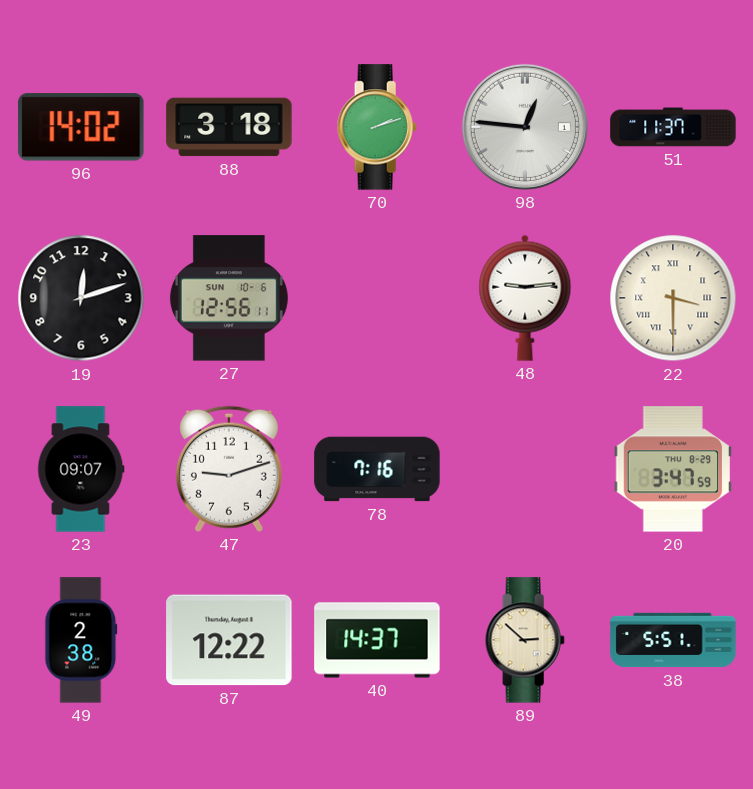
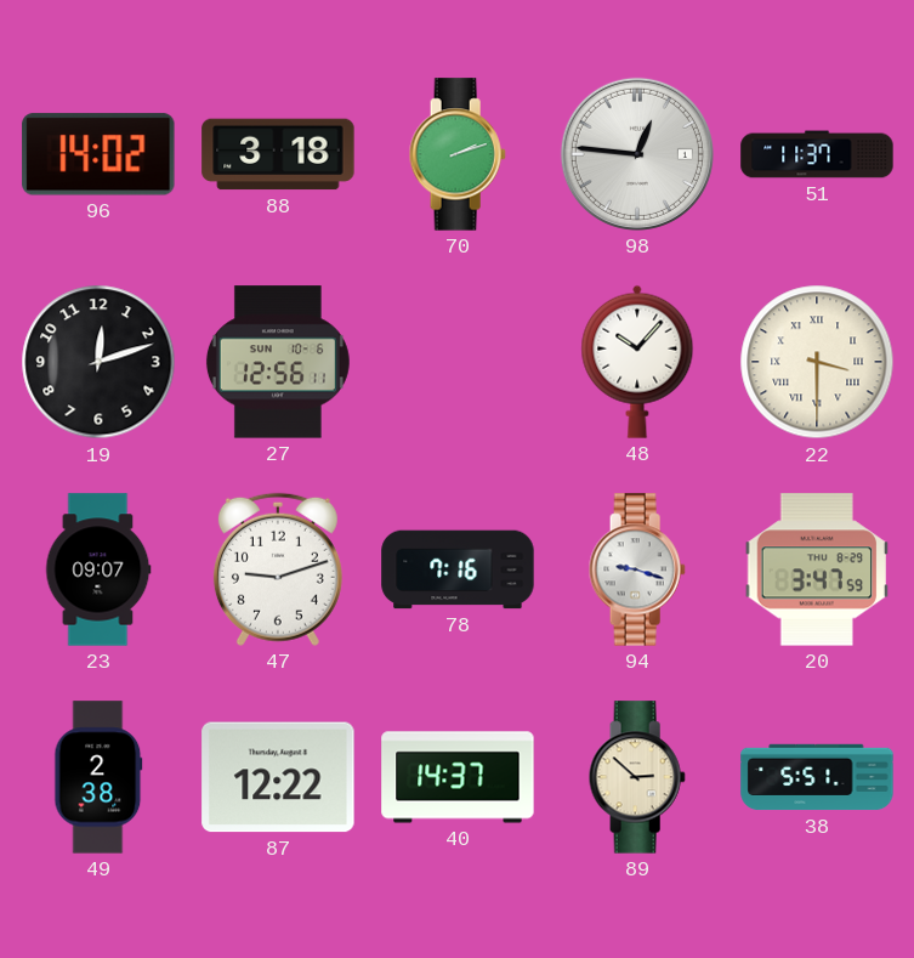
48: 9:14 -> 10:07 (637, 362)
94: none -> 9:18 (637, 569)
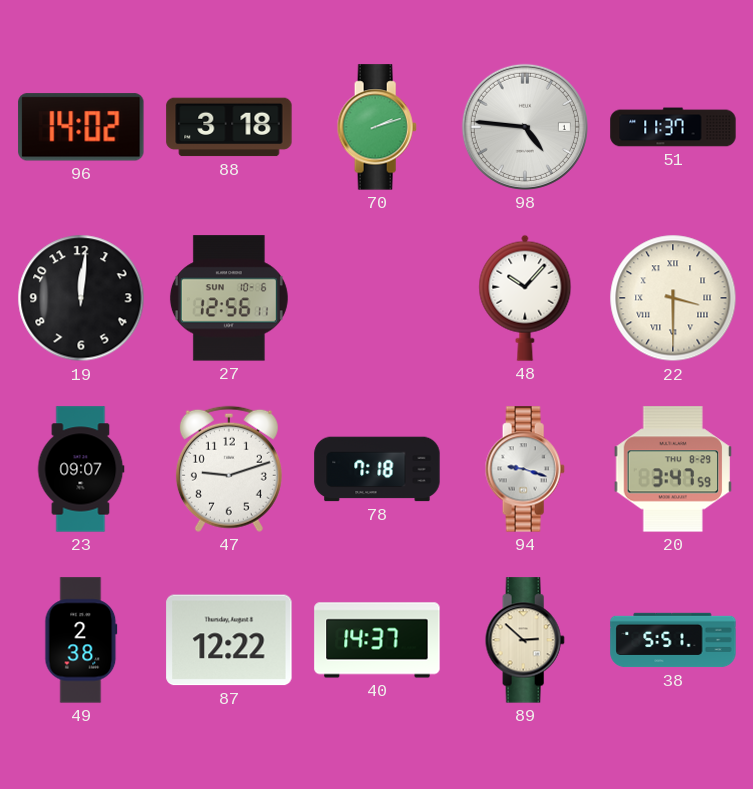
98: 12:46 -> 4:46 (525, 127)
19: 12:12 -> 12:01 (81, 298)
78: 7:16 -> 7:18 (377, 469)
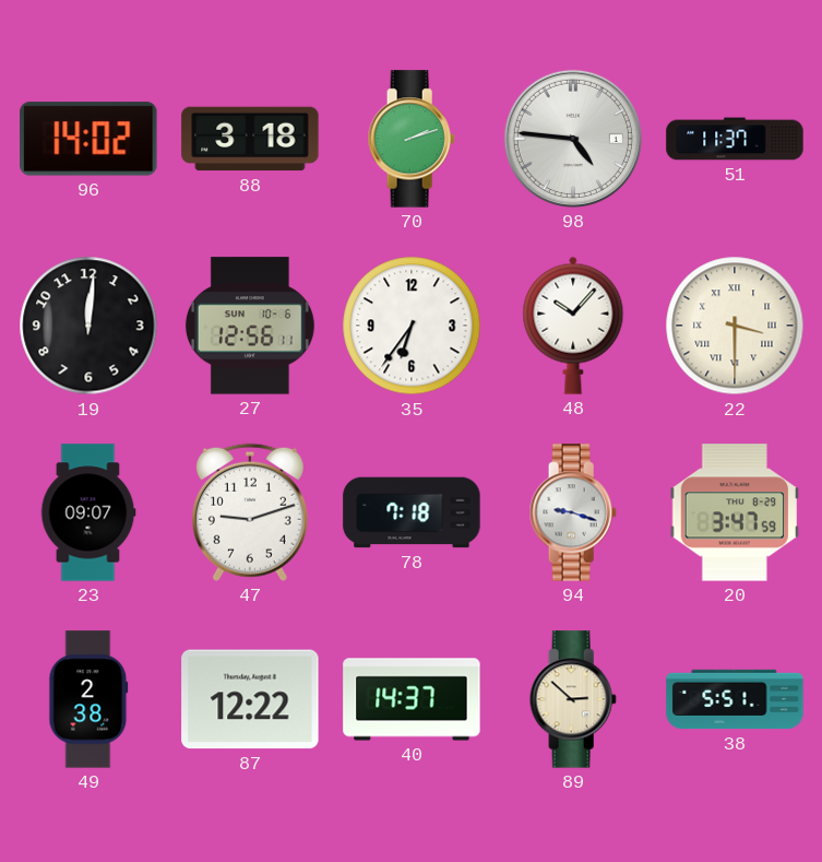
35: none -> 6:36 (412, 326)
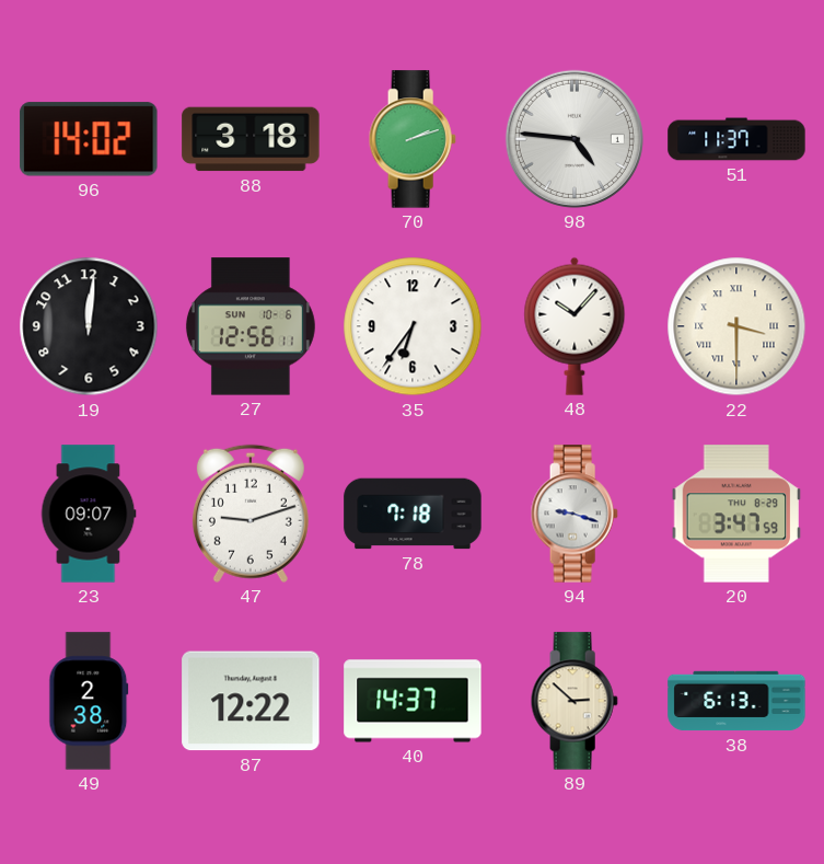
38: 5:51 -> 6:13 (736, 701)
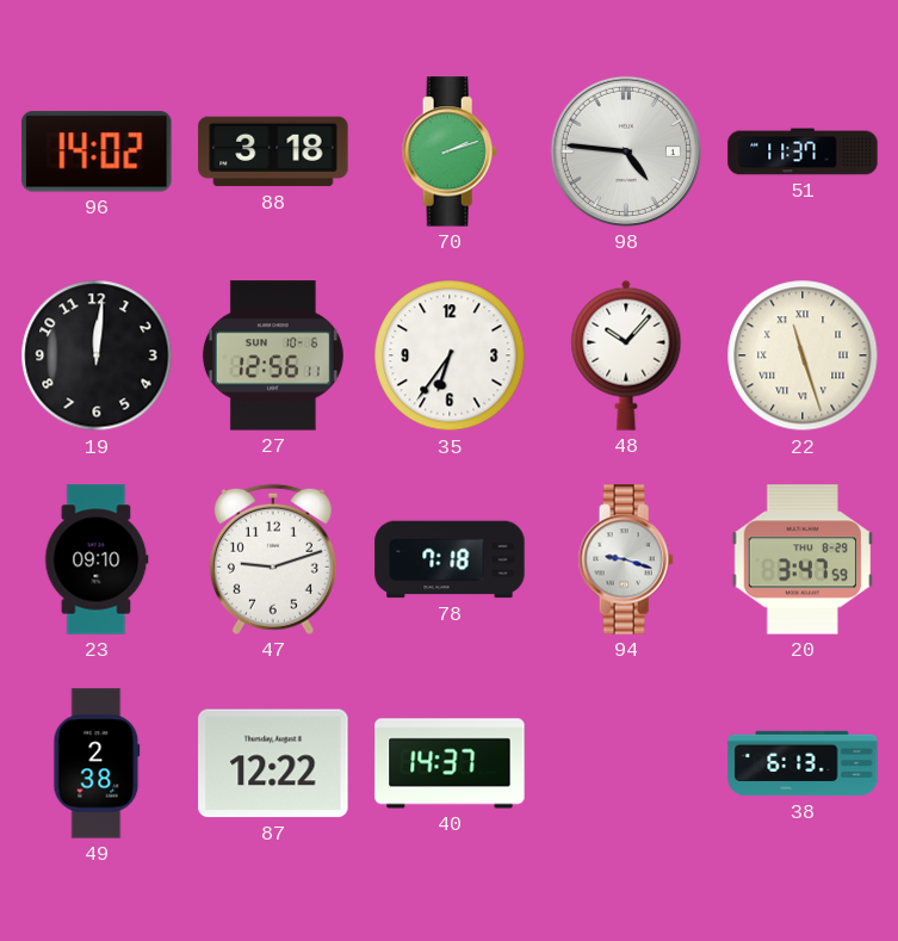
22: 3:30 -> 11:27 (803, 355)
23: 09:07 -> 09:10 (97, 559)
89: 2:52 -> none (575, 701)
